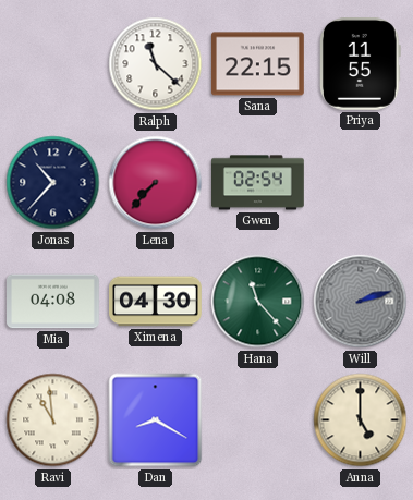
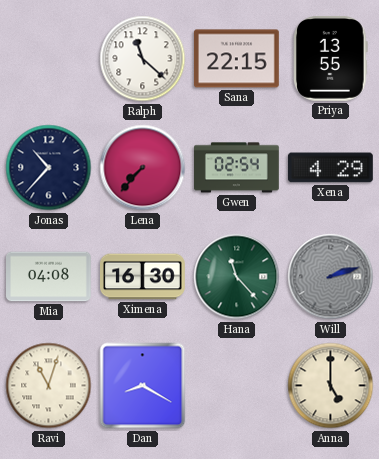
Priya: 11:55 -> 13:55 (331, 58)
Xena: none -> 4:29 (330, 168)
Ximena: 04:30 -> 16:30 (143, 277)
Ravi: 10:59 -> 11:03 (49, 386)
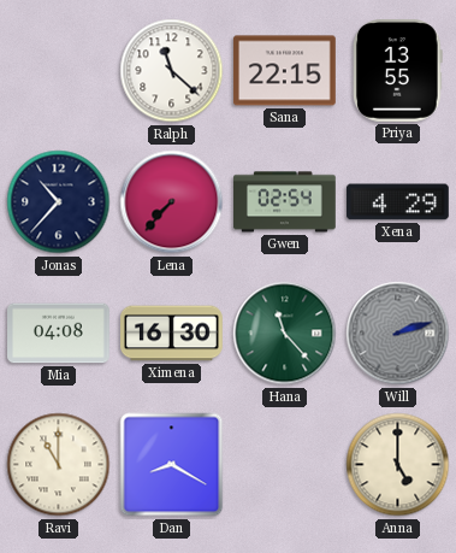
Ravi: 11:03 -> 11:00 (59, 465)
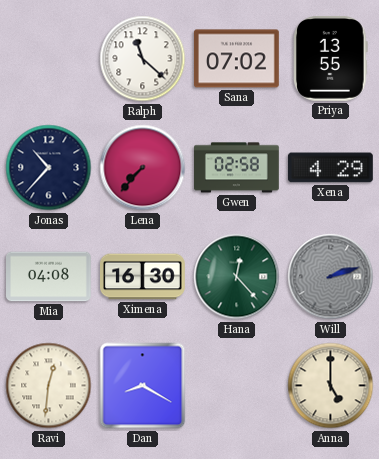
Sana: 22:15 -> 07:02 (236, 59)
Gwen: 02:54 -> 02:58 (237, 168)
Hana: 11:23 -> 12:23 (237, 277)
Ravi: 11:00 -> 12:31 (49, 386)
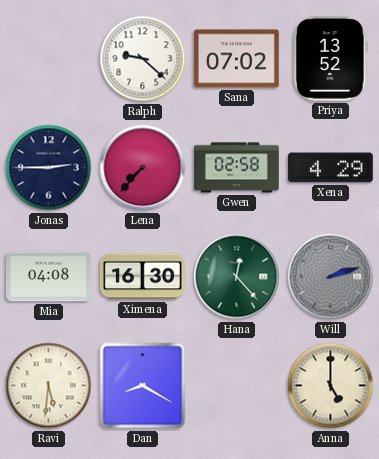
Ralph: 11:22 -> 9:22 (143, 59)
Priya: 13:55 -> 13:52 (331, 58)
Jonas: 10:37 -> 2:45 (49, 168)
Ravi: 12:31 -> 5:31 (49, 386)
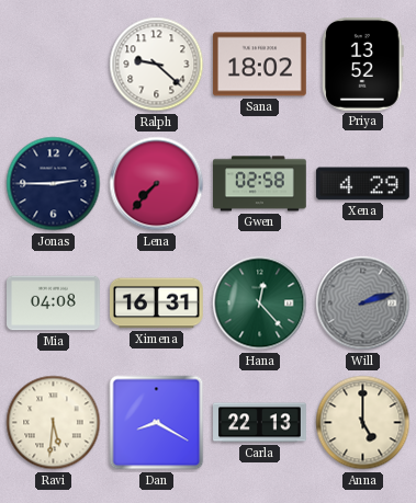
Sana: 07:02 -> 18:02 (259, 65)
Ximena: 16:30 -> 16:31 (157, 304)
Carla: none -> 22:13 (260, 423)
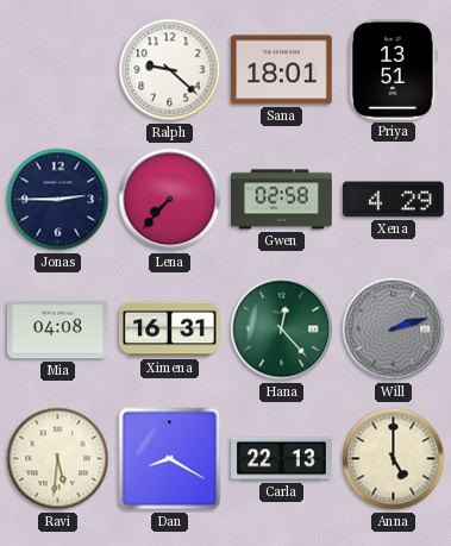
Sana: 18:02 -> 18:01 (281, 70)
Priya: 13:52 -> 13:51 (394, 69)
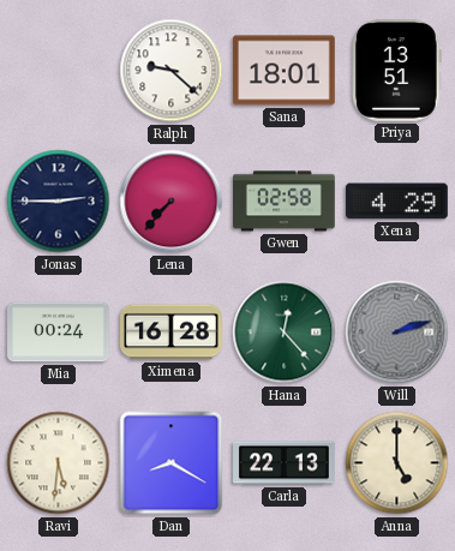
Mia: 04:08 -> 00:24 (59, 333)
Ximena: 16:31 -> 16:28 (172, 333)
